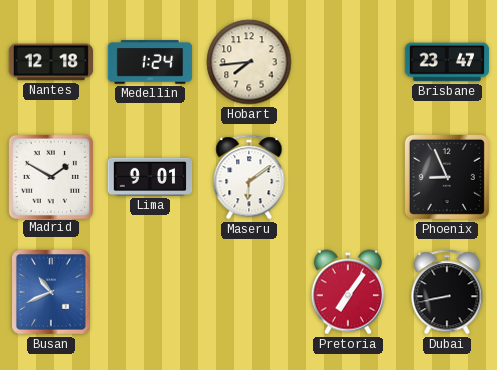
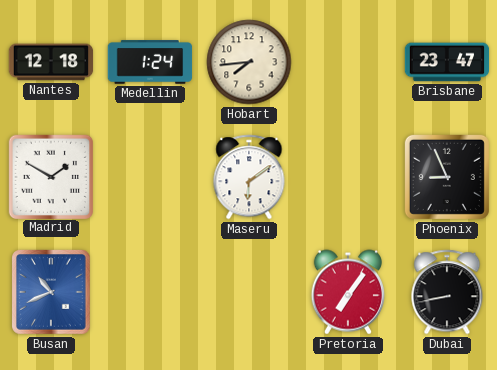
Lima: 9:01 -> none (150, 177)
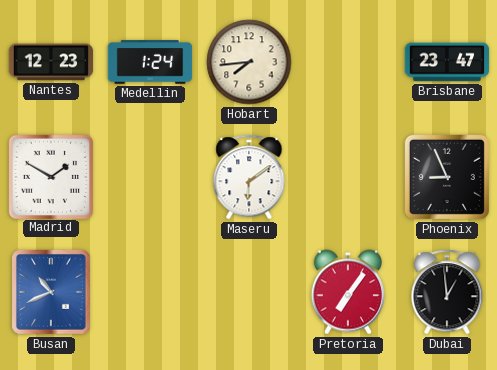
Nantes: 12:18 -> 12:23 (51, 62)
Dubai: 8:43 -> 12:59 (447, 292)
